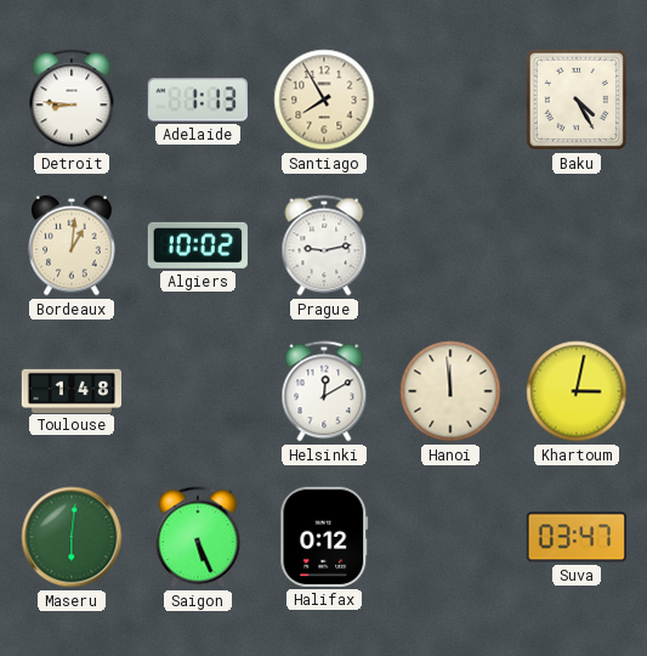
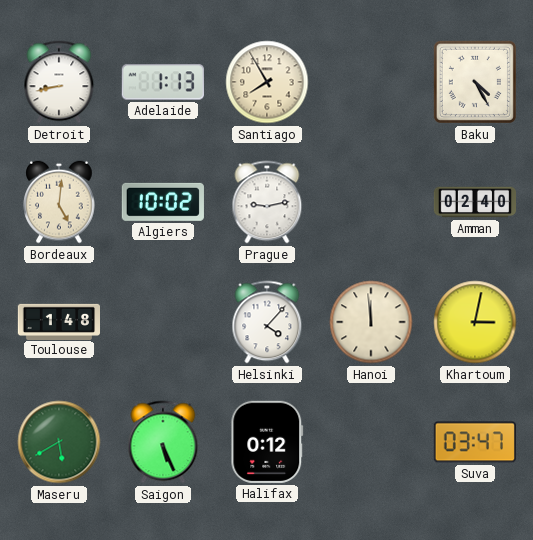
Detroit: 8:46 -> 8:43 (59, 82)
Bordeaux: 1:01 -> 5:01 (59, 202)
Amman: none -> 02:40 (475, 202)
Helsinki: 12:10 -> 4:07 (267, 322)
Maseru: 6:01 -> 5:40 (59, 442)
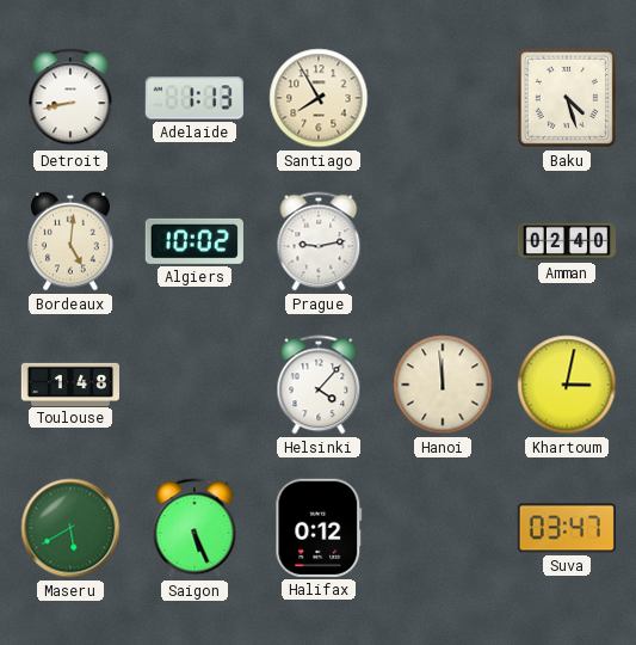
Baku: 4:25 -> 4:27 (567, 98)
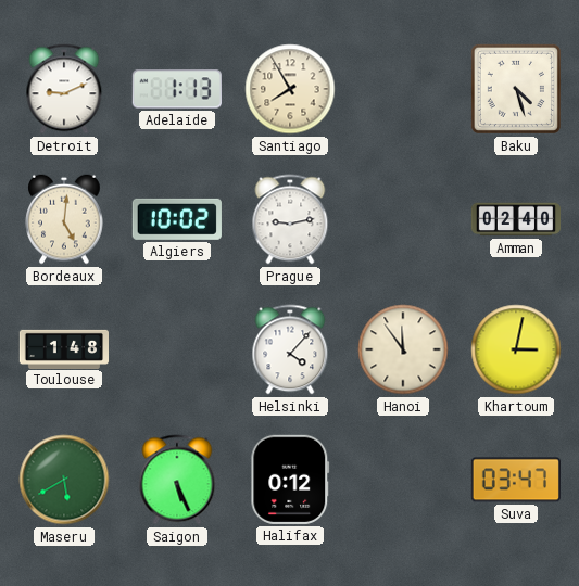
Detroit: 8:43 -> 9:11 (64, 89)
Hanoi: 11:59 -> 11:54 (403, 349)
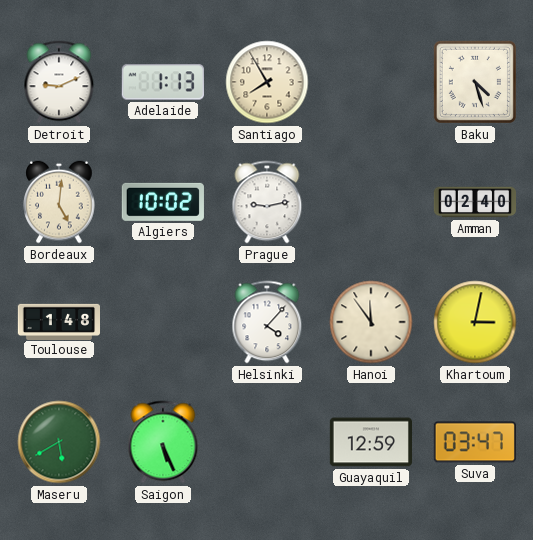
Halifax: 0:12 -> none (290, 480)
Guayaquil: none -> 12:59 (370, 442)
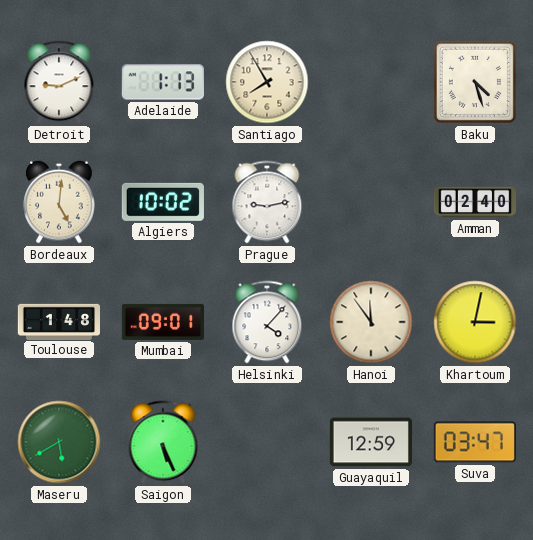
Mumbai: none -> 09:01 (162, 322)
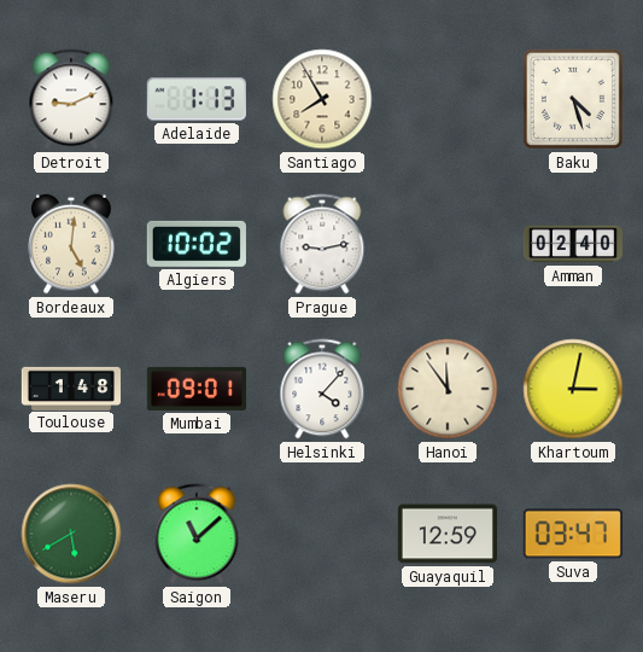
Saigon: 5:26 -> 11:08 (197, 534)
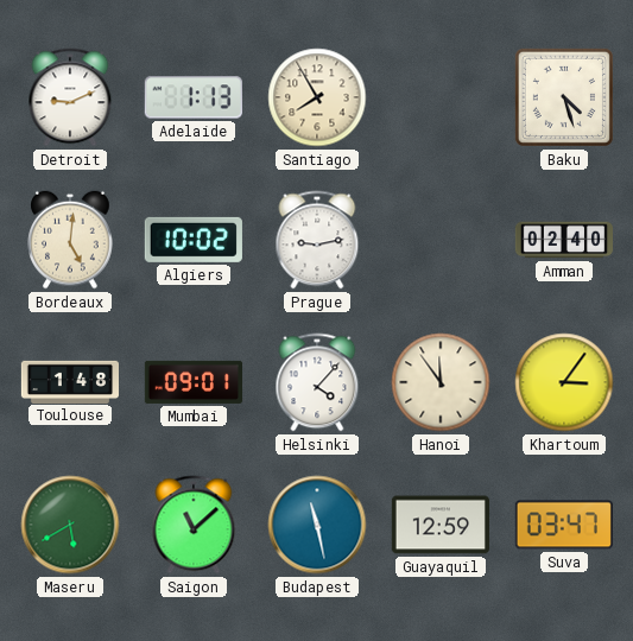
Khartoum: 3:02 -> 3:06 (564, 382)
Budapest: none -> 11:28 (317, 525)
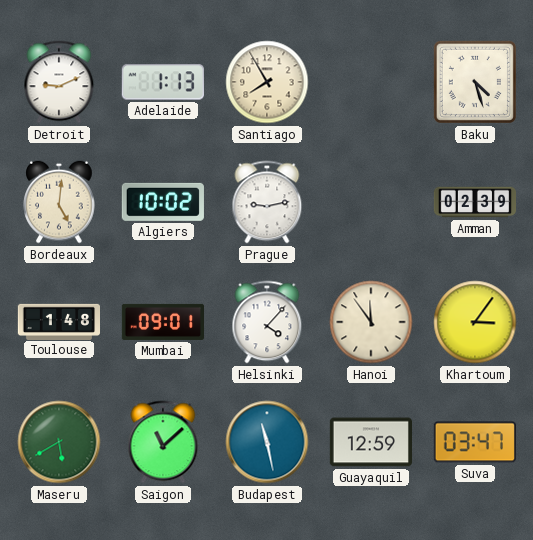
Amman: 02:40 -> 02:39 (475, 202)
